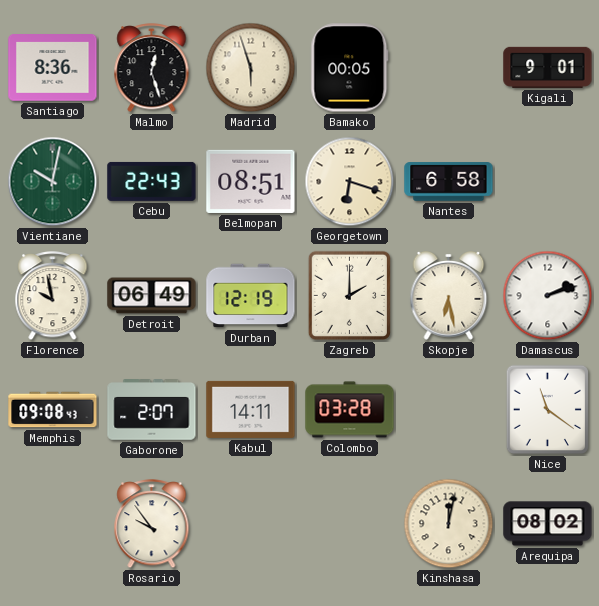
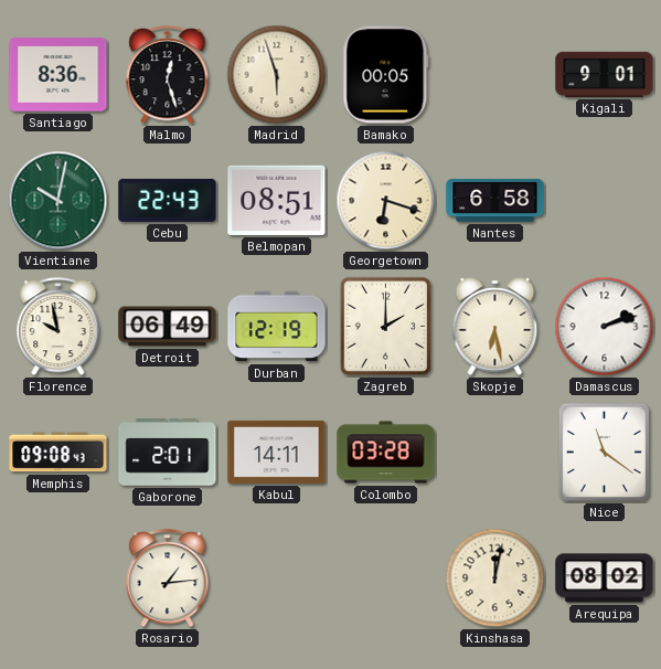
Gaborone: 2:07 -> 2:01 (168, 453)
Rosario: 9:54 -> 1:14 (168, 580)
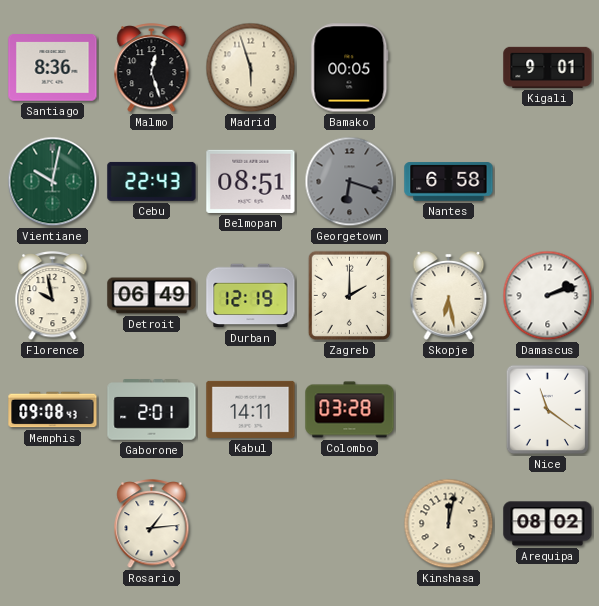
Georgetown dial: cream -> grey (350, 182)
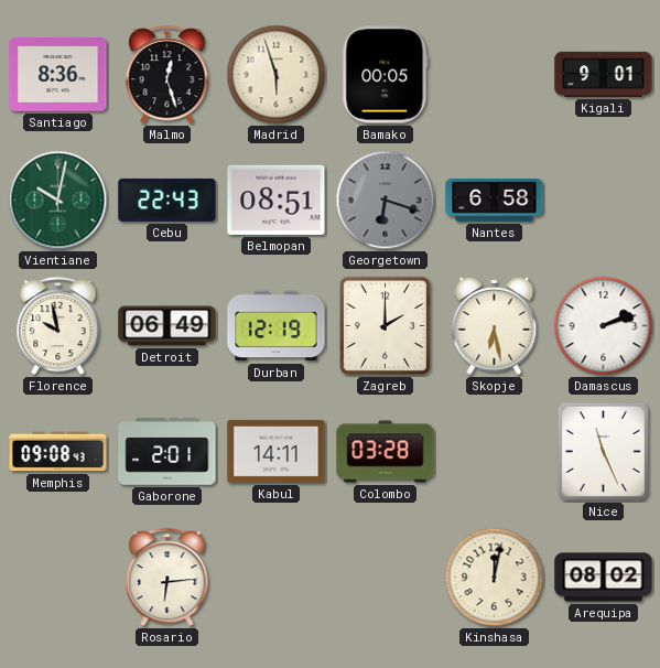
Nice: 11:21 -> 11:26 (603, 451)
Rosario: 1:14 -> 6:14 (167, 579)
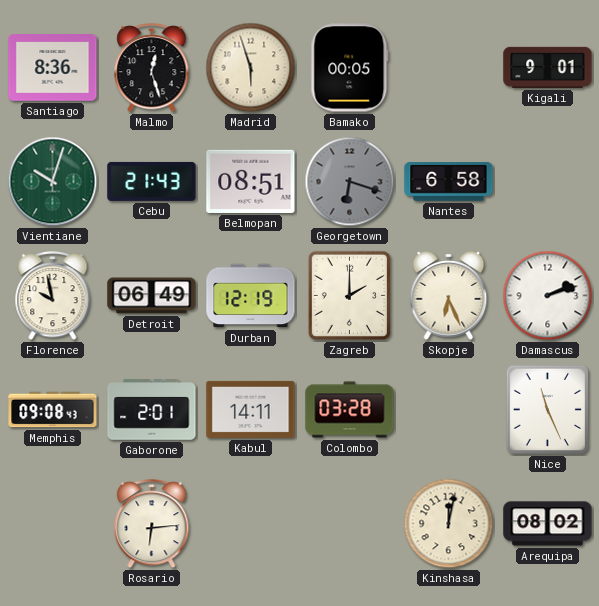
Vientiane: 10:02 -> 10:03 (53, 182)
Cebu: 22:43 -> 21:43 (152, 181)
Skopje: 6:28 -> 6:26 (449, 296)
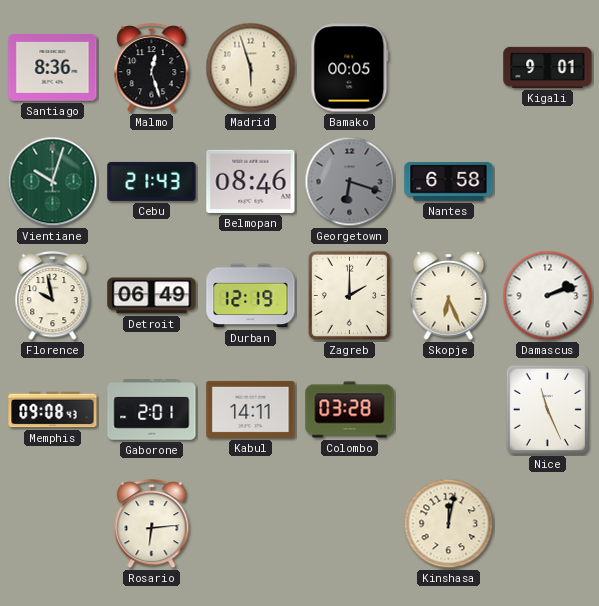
Belmopan: 08:51 -> 08:46 (251, 181)
Arequipa: 08:02 -> none (548, 524)
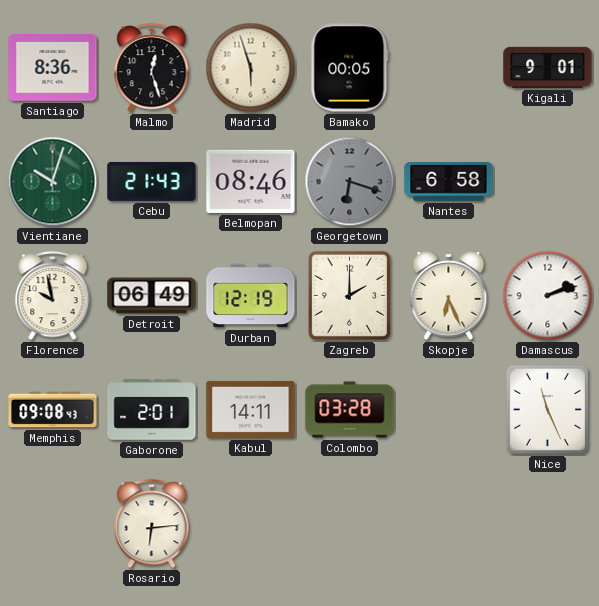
Kinshasa: 12:02 -> none (449, 524)
